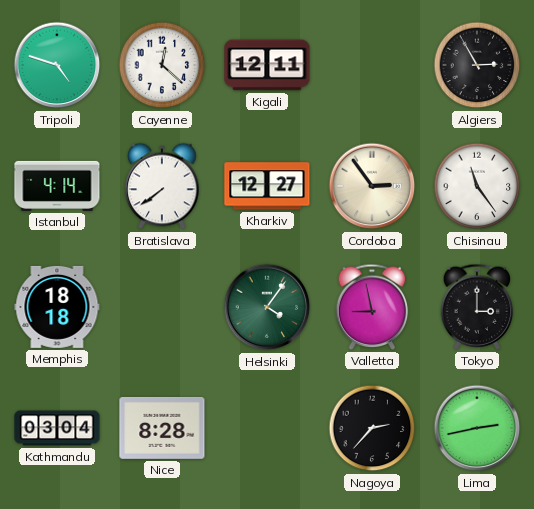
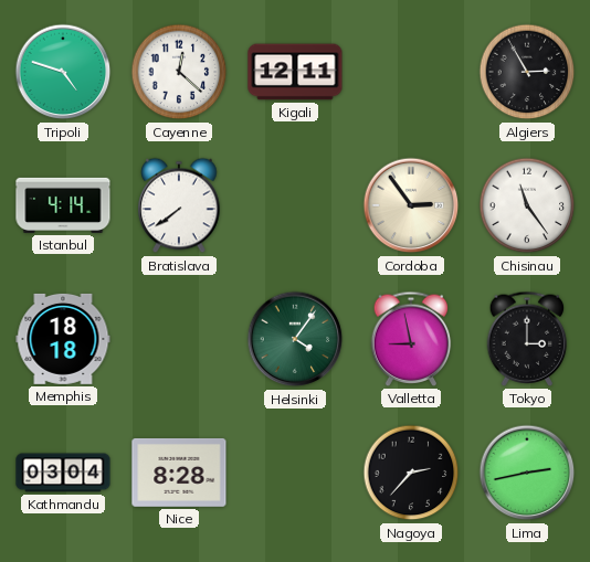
Kharkiv: 12:27 -> none (267, 186)
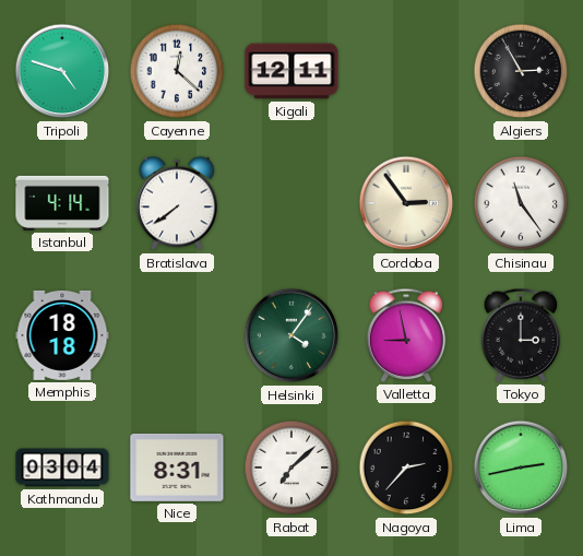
Nice: 8:28 -> 8:31 (177, 468)
Rabat: none -> 7:08 (291, 468)
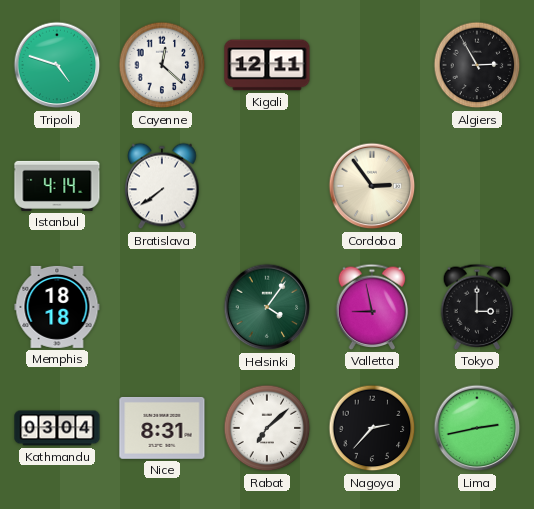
Chisinau: 11:24 -> none (521, 203)
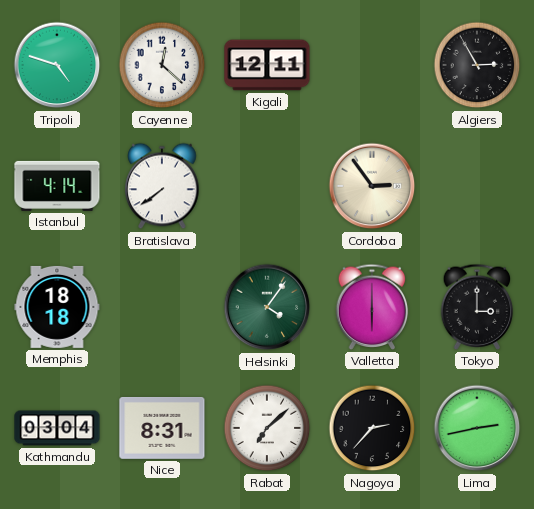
Valletta: 8:58 -> 6:00 (372, 307)
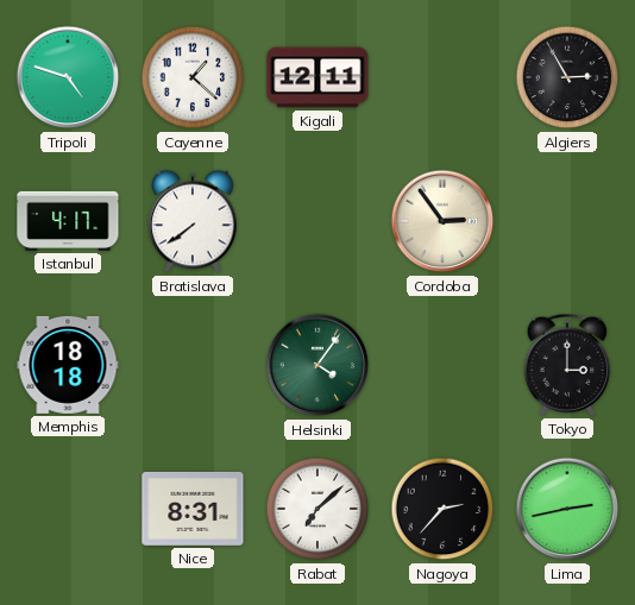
Cayenne: 12:22 -> 1:22 (193, 77)
Istanbul: 4:14 -> 4:17 (68, 221)
Valletta: 6:00 -> none (372, 307)
Kathmandu: 03:04 -> none (57, 428)
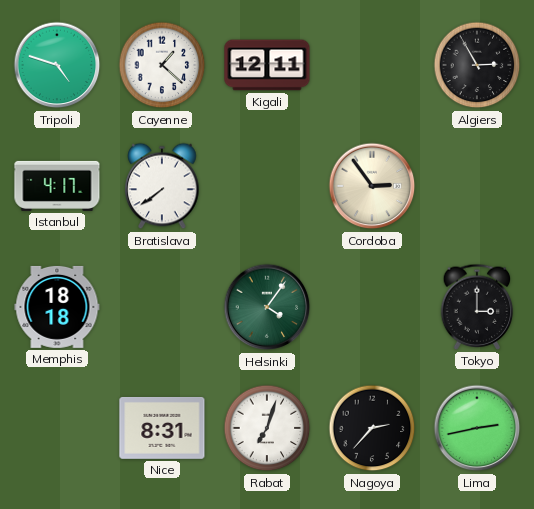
Rabat: 7:08 -> 7:03 (267, 428)
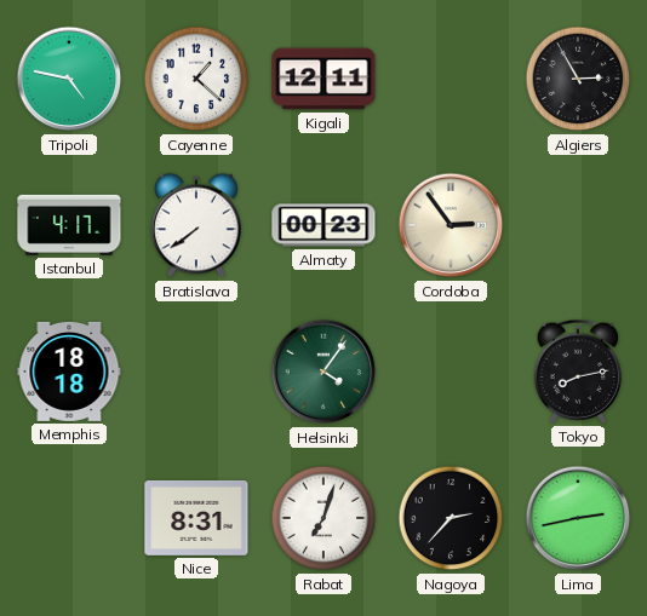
Tripoli: 4:48 -> 4:47 (69, 79)
Almaty: none -> 00:23 (323, 225)
Tokyo: 3:00 -> 8:13 (578, 372)
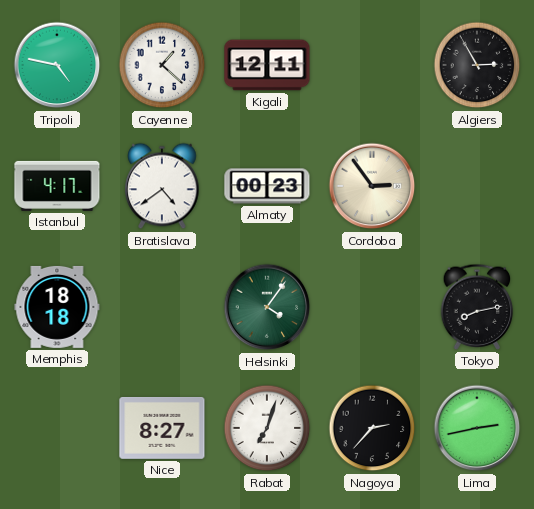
Bratislava: 7:39 -> 4:39 (162, 186)
Nice: 8:31 -> 8:27 (162, 428)
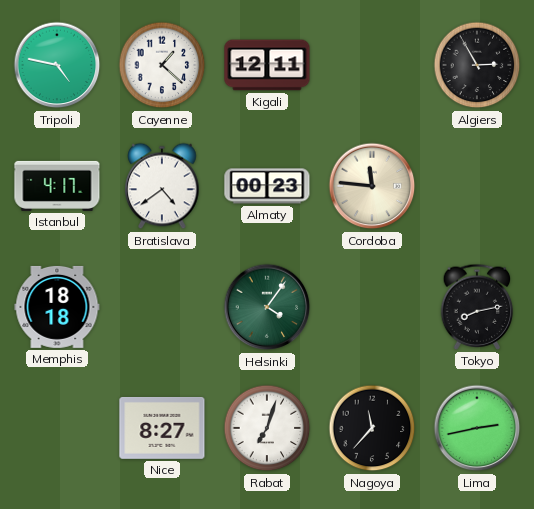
Cordoba: 2:54 -> 11:46 (372, 186)
Nagoya: 2:37 -> 11:37 (372, 428)
